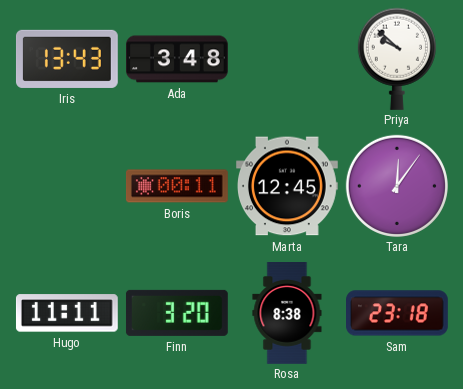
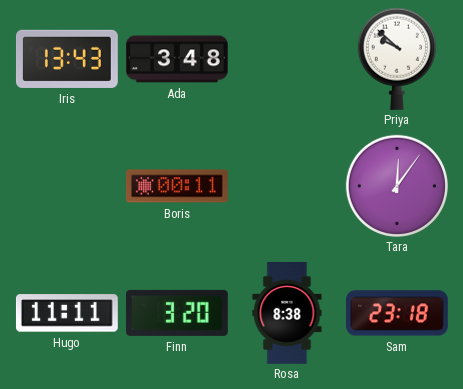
Marta: 12:45 -> none (288, 186)
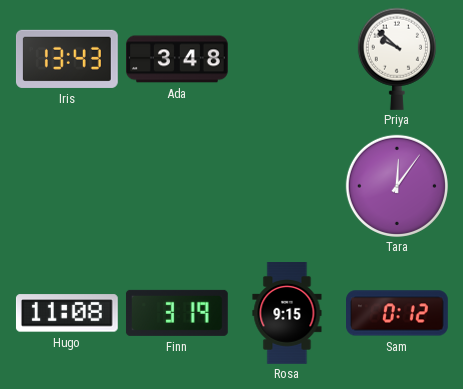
Boris: 00:11 -> none (177, 186)
Hugo: 11:11 -> 11:08 (67, 313)
Finn: 3:20 -> 3:19 (177, 313)
Rosa: 8:38 -> 9:15 (287, 314)
Sam: 23:18 -> 0:12 (398, 313)
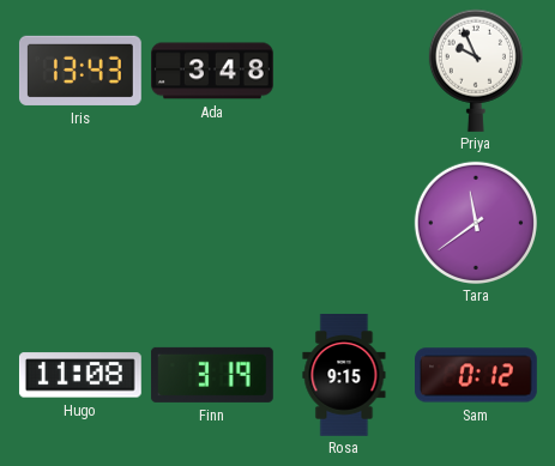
Priya: 9:52 -> 9:56 (476, 71)
Tara: 12:06 -> 11:39 (476, 223)
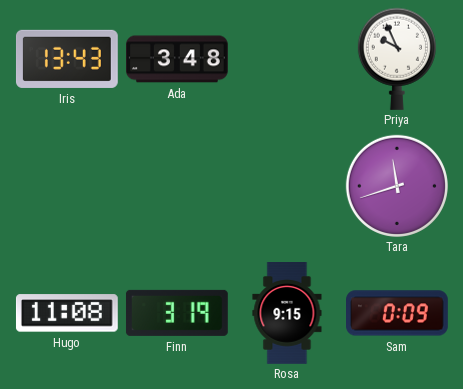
Tara: 11:39 -> 11:42 (397, 186)
Sam: 0:12 -> 0:09 (398, 313)
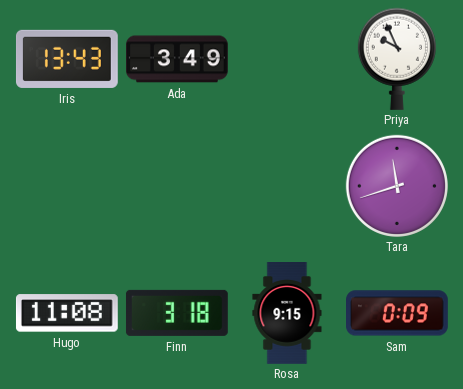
Ada: 3:48 -> 3:49 (178, 59)
Finn: 3:19 -> 3:18 (177, 313)
